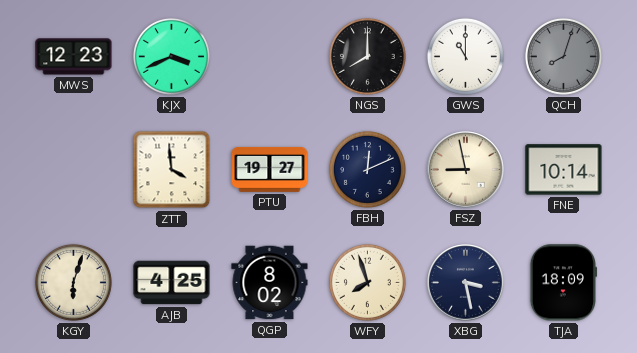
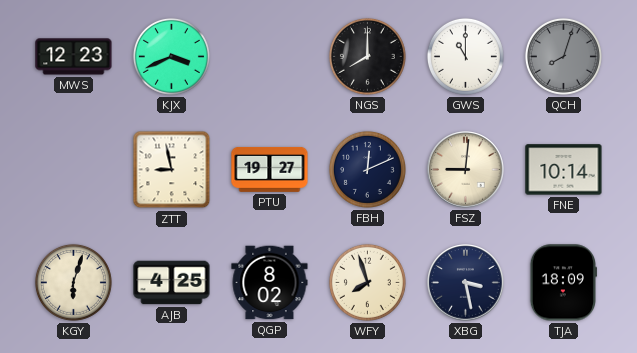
ZTT: 3:59 -> 8:58 (172, 170)
FSZ: 8:58 -> 9:01 (466, 170)
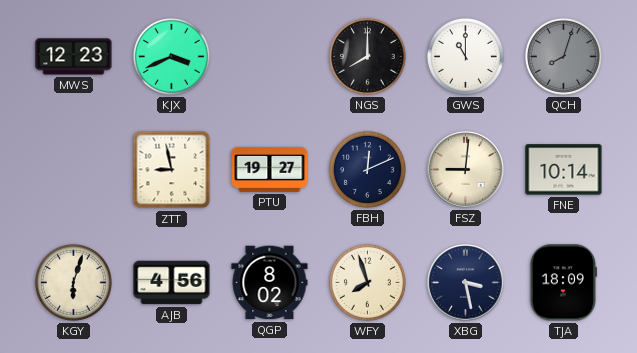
AJB: 4:25 -> 4:56 (172, 283)
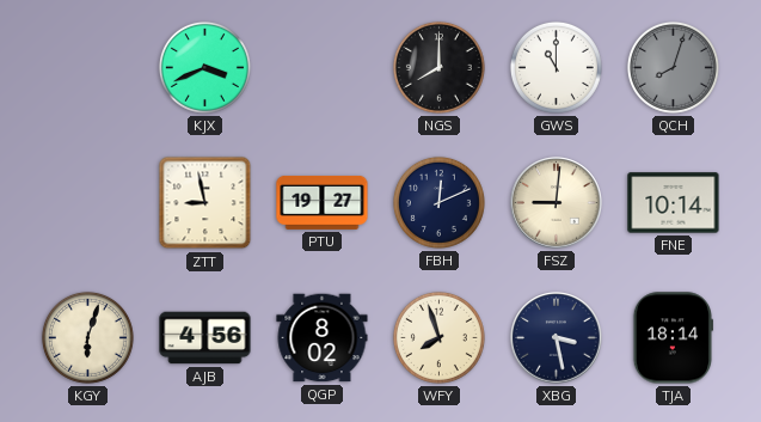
MWS: 12:23 -> none (74, 57)
TJA: 18:09 -> 18:14 (673, 338)
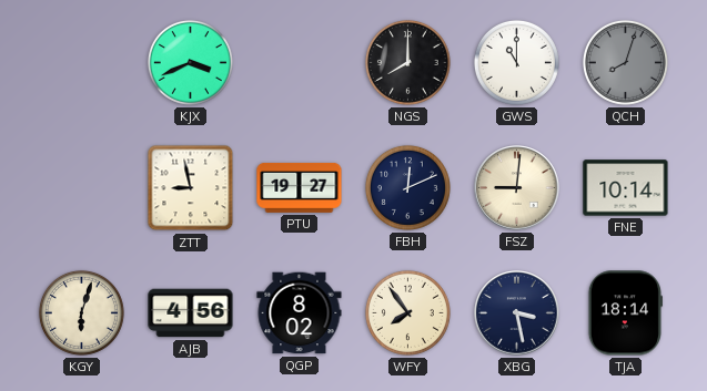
WFY: 7:57 -> 7:54 (407, 312)
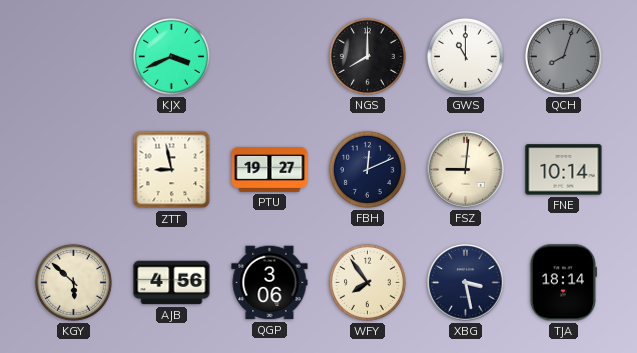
KGY: 6:03 -> 5:52 (73, 282)
QGP: 8:02 -> 3:06 (270, 283)
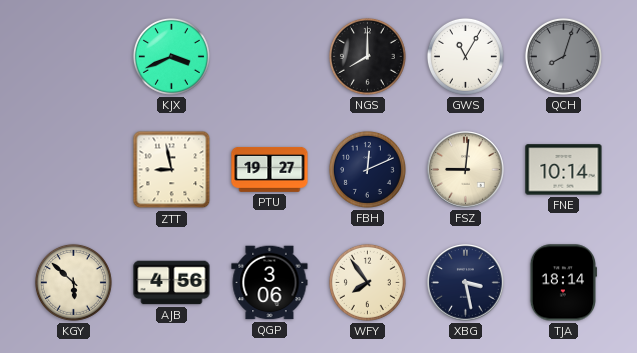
GWS: 11:00 -> 11:05 (465, 56)
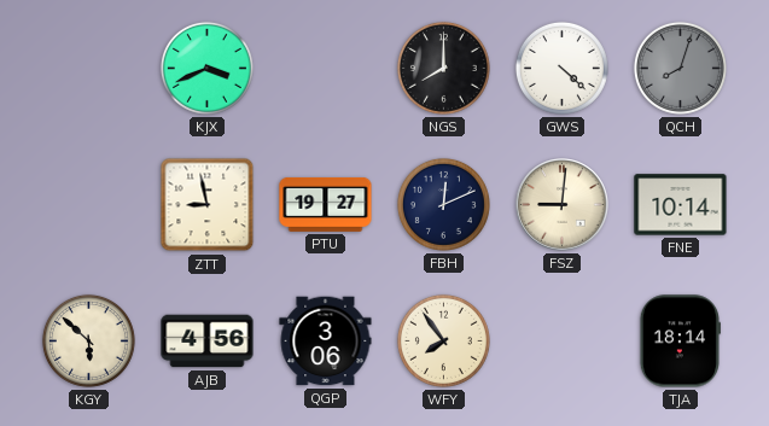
GWS: 11:05 -> 4:22 (561, 68)
XBG: 3:28 -> none (466, 283)
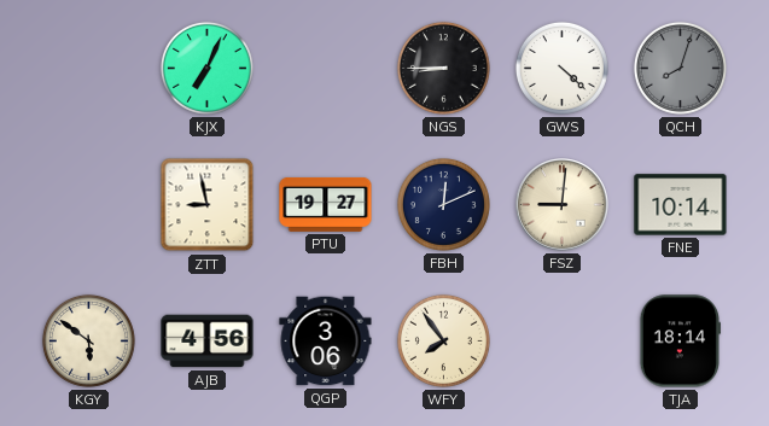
KJX: 3:41 -> 7:04 (206, 68)
NGS: 8:00 -> 8:45 (443, 68)
KGY: 5:52 -> 5:51 (88, 340)
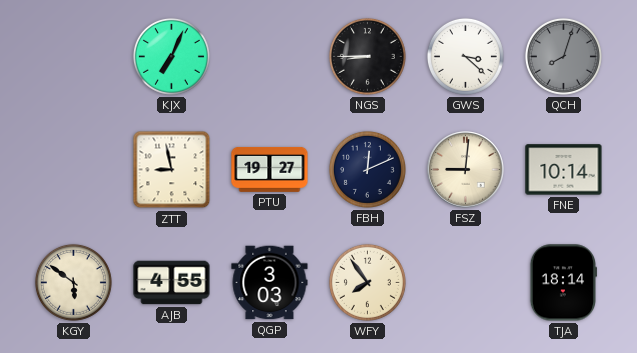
GWS: 4:22 -> 3:22 (465, 56)
AJB: 4:56 -> 4:55 (172, 283)
QGP: 3:06 -> 3:03 (270, 283)
